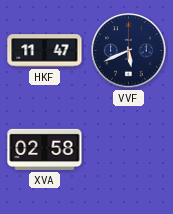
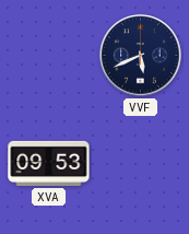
HKF: 11:47 -> none (45, 51)
XVA: 02:58 -> 09:53 (49, 163)
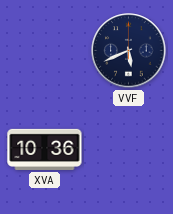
XVA: 09:53 -> 10:36 (45, 149)
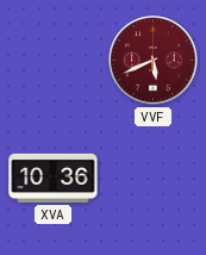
VVF dial: navy -> burgundy (154, 61)
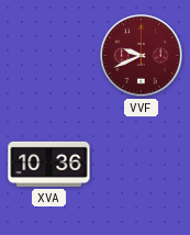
VVF: 5:41 -> 9:41 (142, 56)
